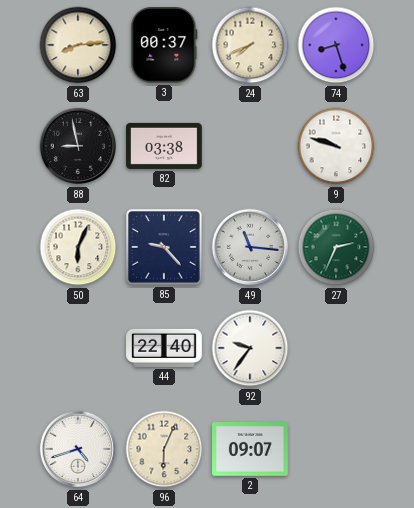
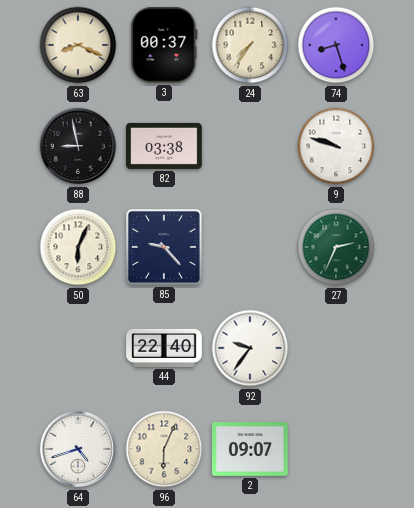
63: 8:14 -> 8:19 (78, 45)
24: 7:41 -> 7:36 (250, 45)
49: 11:16 -> none (250, 247)
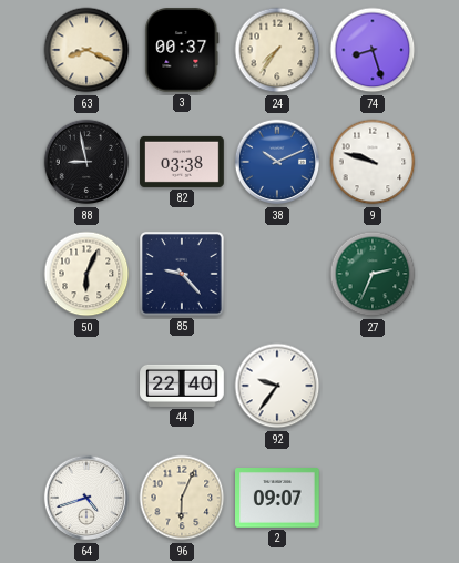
38: none -> 10:11 (277, 162)
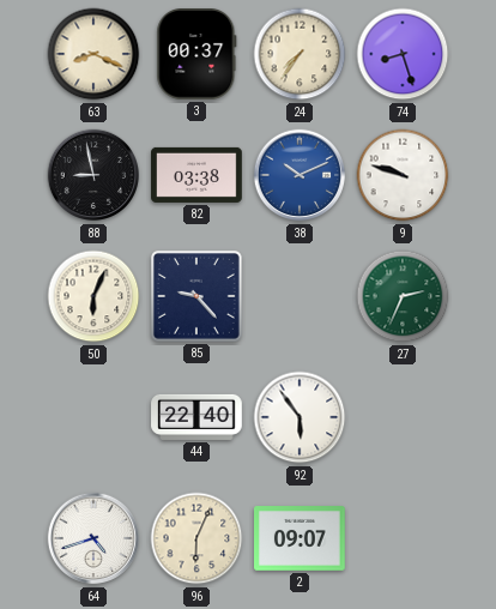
92: 9:36 -> 5:54 (300, 417)
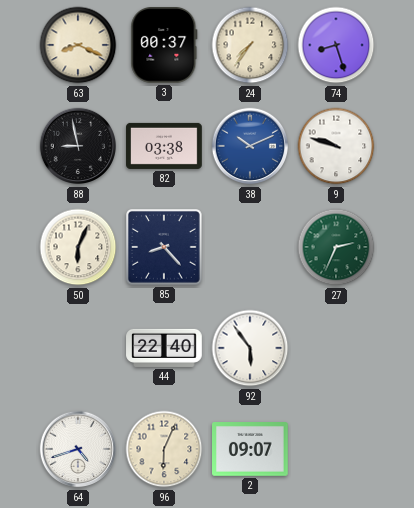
85: 9:23 -> 8:23 (165, 248)
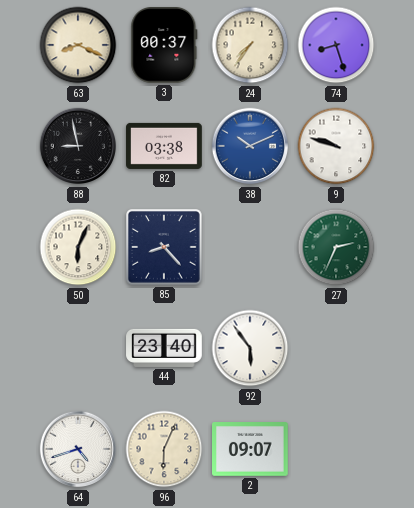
44: 22:40 -> 23:40 (164, 348)
